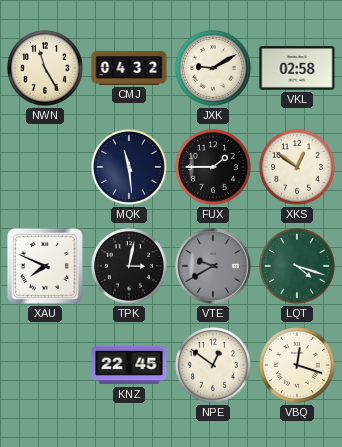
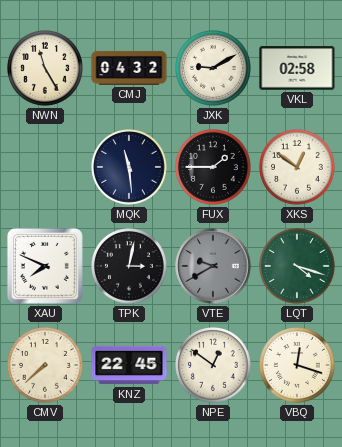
CMV: none -> 7:38 (46, 366)
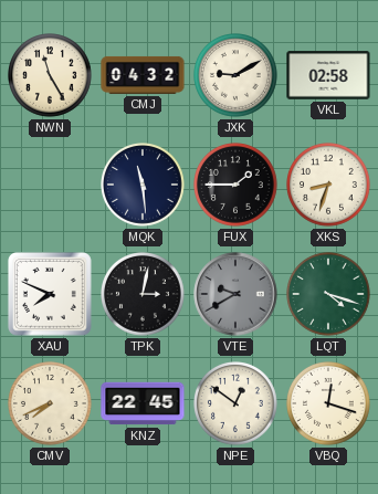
XKS: 12:51 -> 8:33 (329, 186)
CMV: 7:38 -> 7:41 (51, 404)
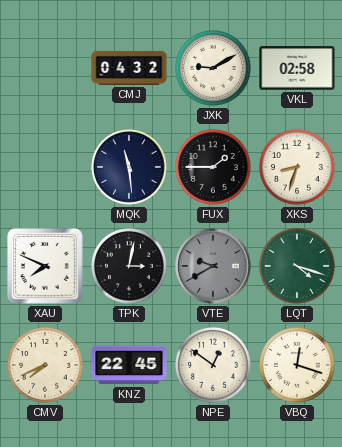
NWN: 11:25 -> none (51, 76)
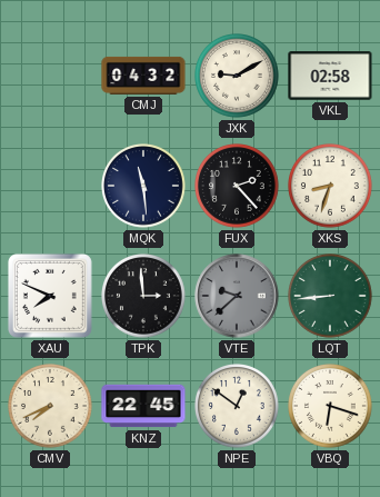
FUX: 1:45 -> 2:23 (238, 187)
TPK: 3:02 -> 2:59 (144, 297)
VTE: 9:40 -> 9:38 (237, 296)
LQT: 4:18 -> 8:44 (331, 297)
VBQ: 12:18 -> 6:18 (331, 407)
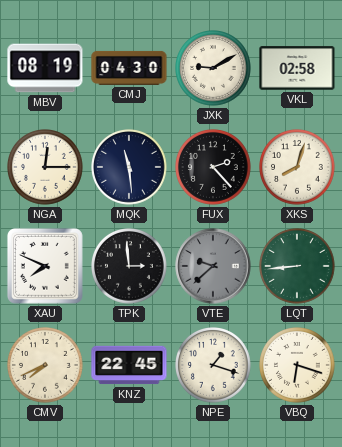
MBV: none -> 08:19 (45, 68)
CMJ: 04:32 -> 04:30 (129, 68)
NGA: none -> 12:15 (46, 168)
XKS: 8:33 -> 8:03 (298, 168)
NPE: 12:51 -> 1:18 (214, 366)
